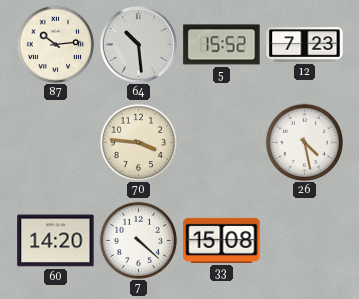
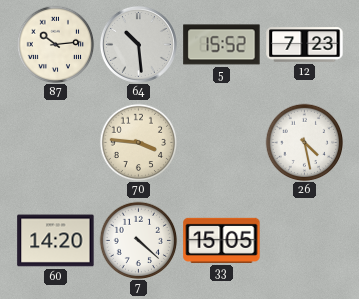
33: 15:08 -> 15:05 (222, 240)
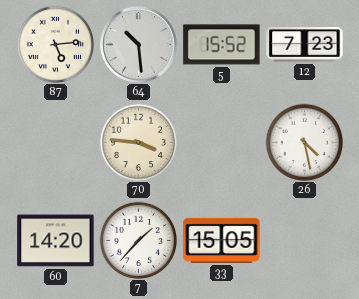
87: 10:14 -> 5:14 (55, 44)
7: 4:22 -> 1:37 (138, 240)
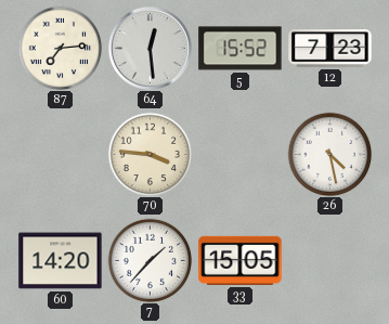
87: 5:14 -> 7:14 (60, 48)
64: 10:29 -> 12:29 (150, 48)
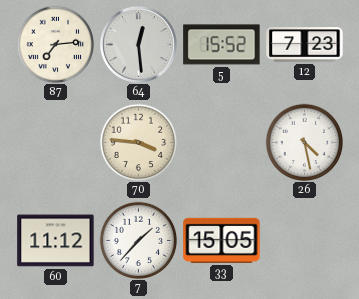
60: 14:20 -> 11:12 (56, 241)
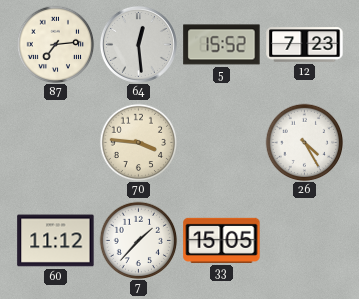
26: 4:28 -> 4:25 (304, 142)
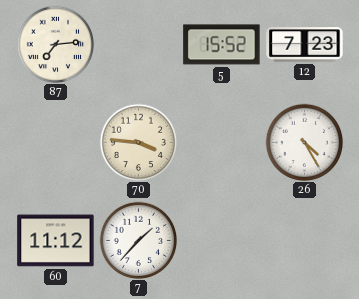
64: 12:29 -> none (138, 44)
33: 15:05 -> none (222, 240)
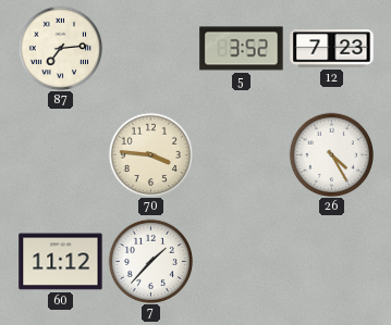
5: 15:52 -> 3:52 (242, 49)
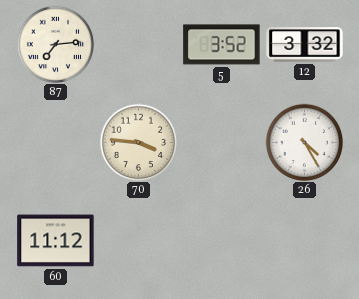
12: 7:23 -> 3:32 (305, 45)
7: 1:37 -> none (150, 261)
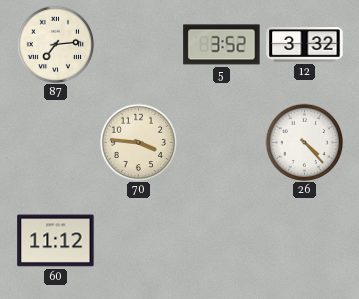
26: 4:25 -> 4:23 (304, 142)
